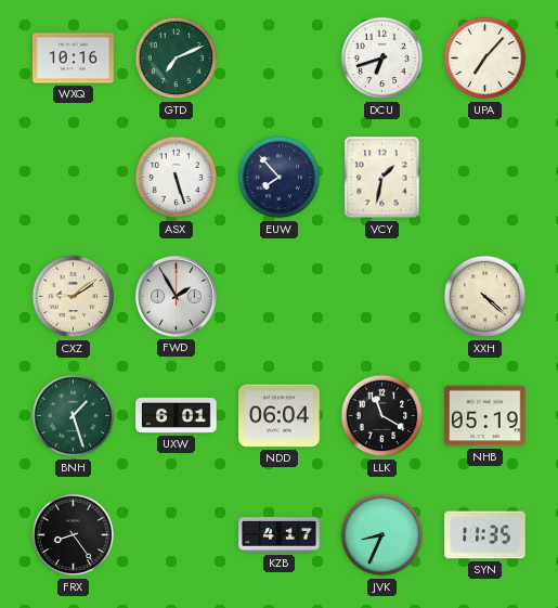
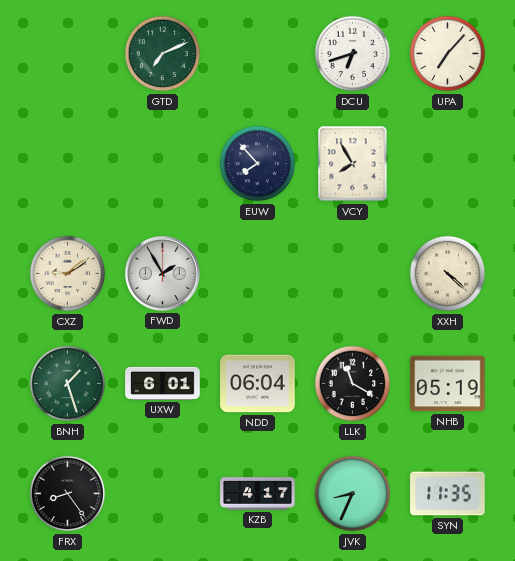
WXQ: 10:16 -> none (74, 59)
ASX: 5:27 -> none (177, 178)
VCY: 1:32 -> 7:55 (353, 164)
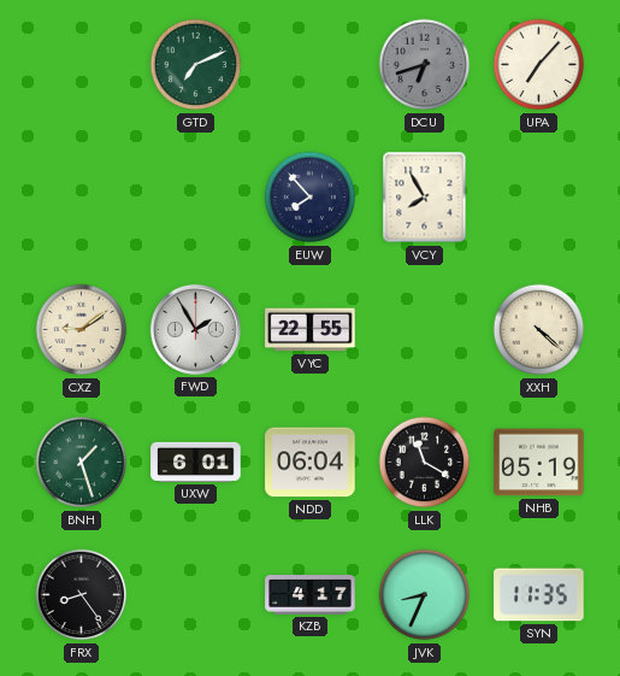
DCU dial: white -> grey (425, 65)
VYC: none -> 22:55 (311, 330)
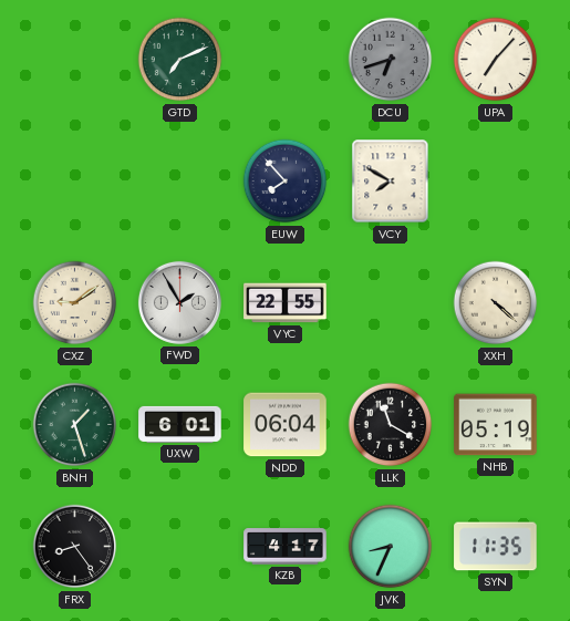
VCY: 7:55 -> 7:50 (391, 182)
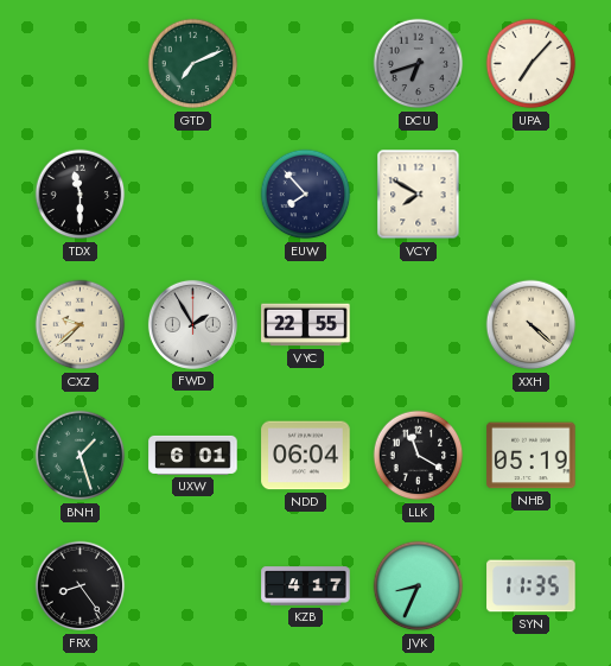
TDX: none -> 11:30 (81, 195)
CXZ: 9:09 -> 9:38 (81, 325)
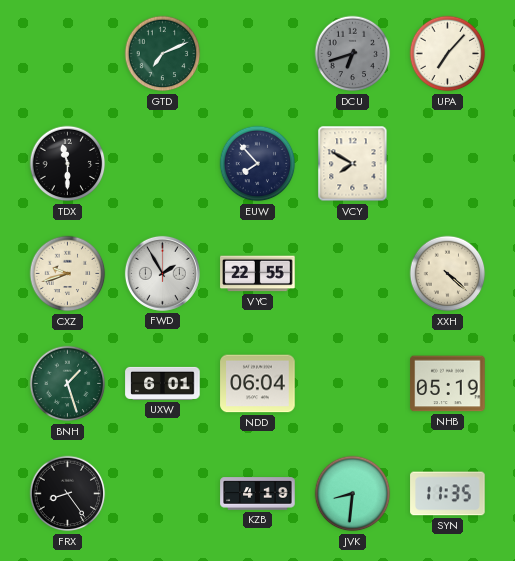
CXZ: 9:38 -> 9:42 (68, 274)
LLK: 11:20 -> none (419, 456)
KZB: 4:17 -> 4:19 (258, 494)
JVK: 8:34 -> 8:31 (353, 494)
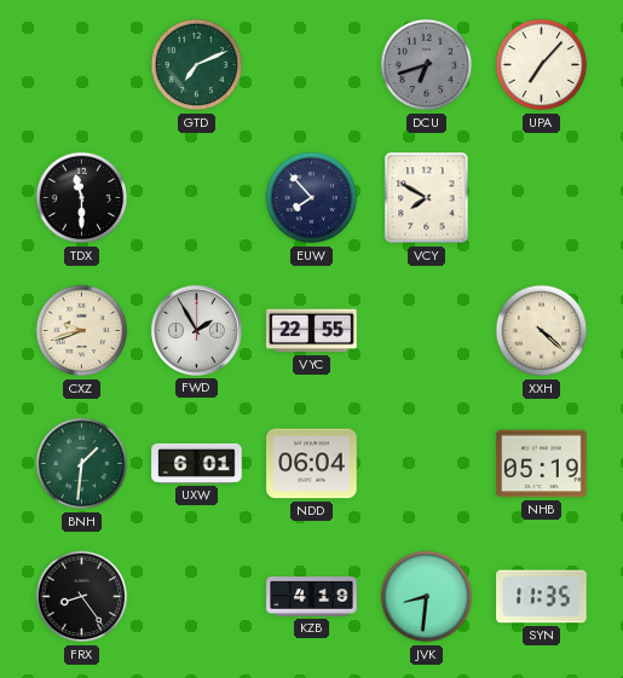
BNH: 1:27 -> 1:31 (82, 464)
